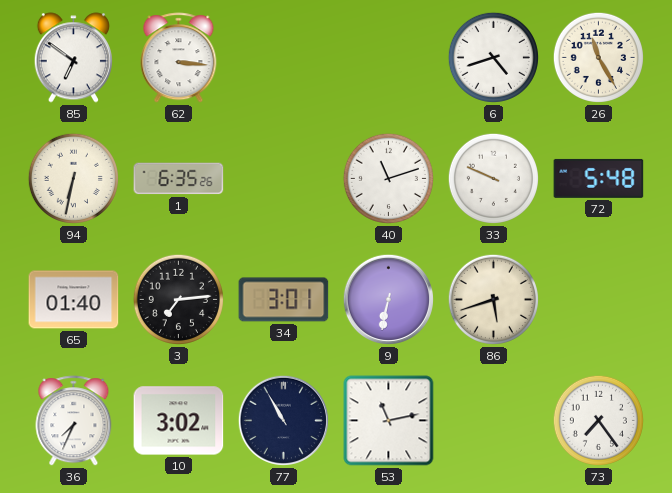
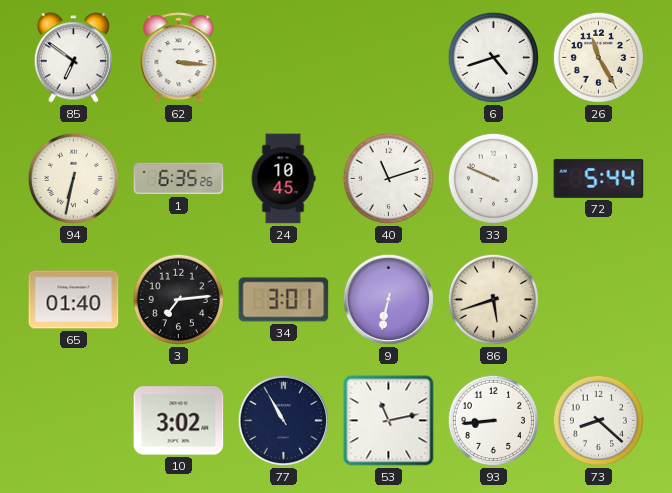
24: none -> 10:45 (283, 179)
72: 5:48 -> 5:44 (599, 178)
36: 7:34 -> none (74, 421)
93: none -> 8:44 (493, 420)
73: 7:24 -> 8:22 (598, 420)
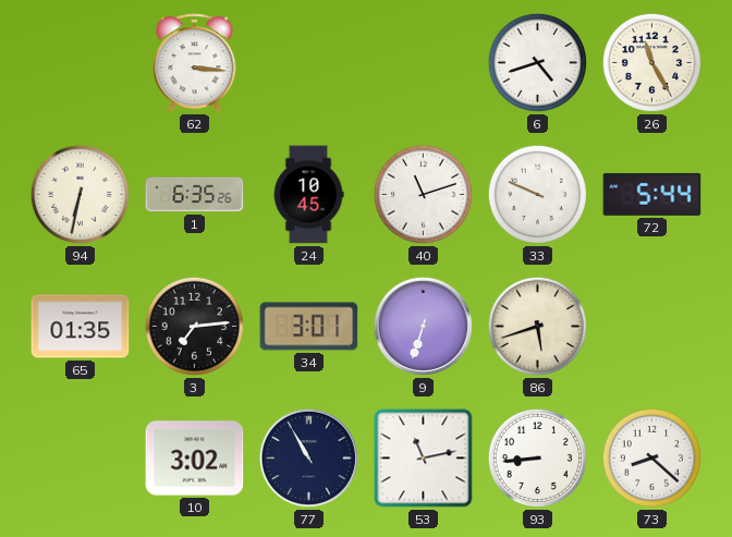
85: 6:51 -> none (73, 58)
65: 01:40 -> 01:35 (81, 327)
9: 6:32 -> 6:33 (423, 326)
